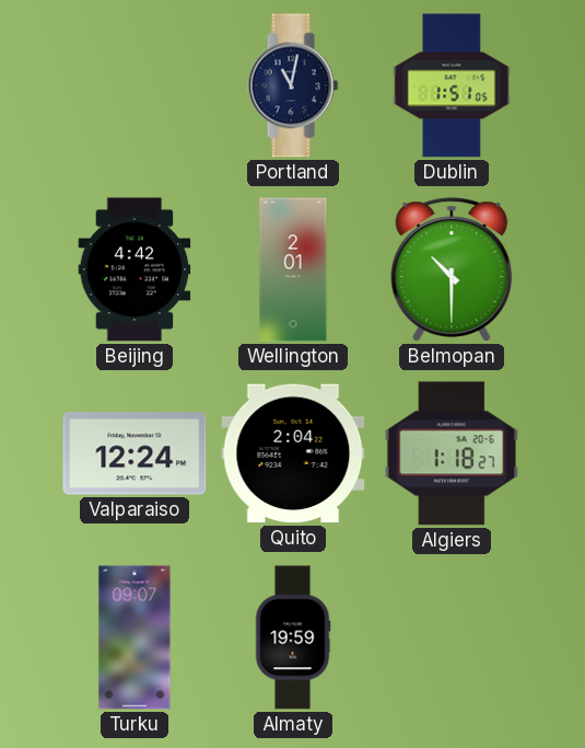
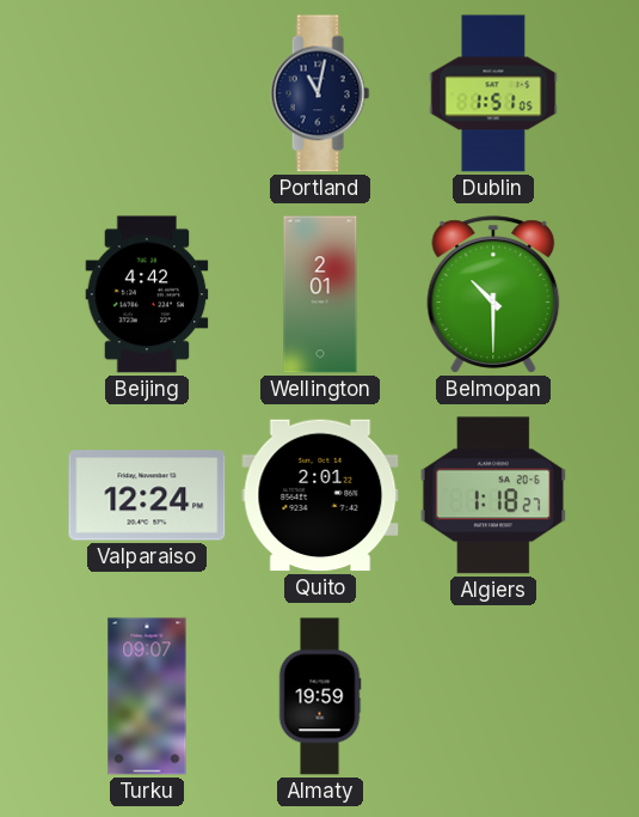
Quito: 2:04 -> 2:01 (320, 495)
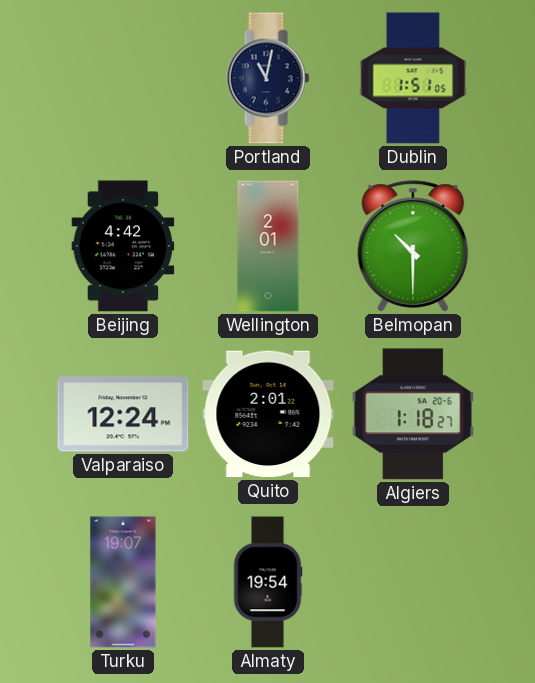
Turku: 09:07 -> 19:07 (123, 582)
Almaty: 19:59 -> 19:54 (268, 582)
